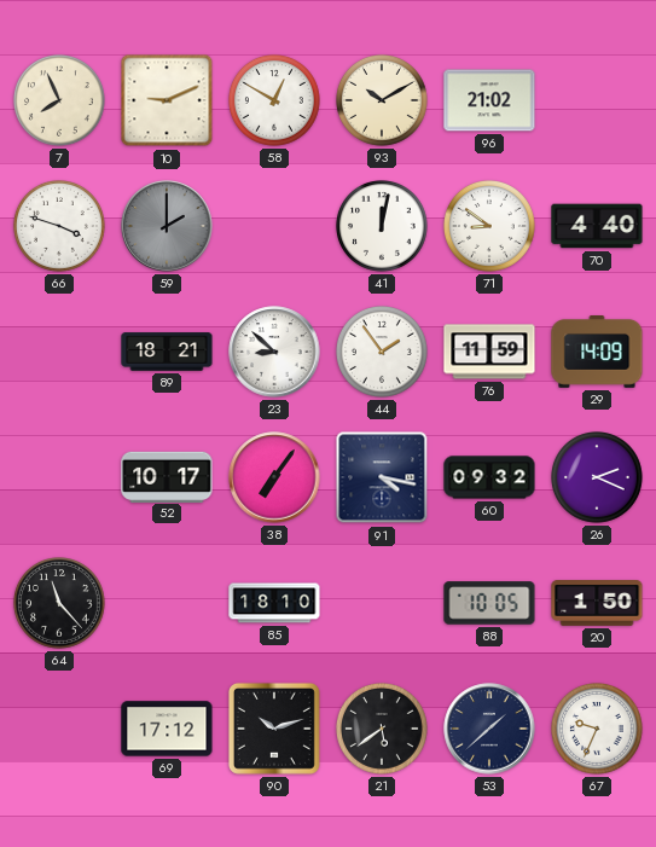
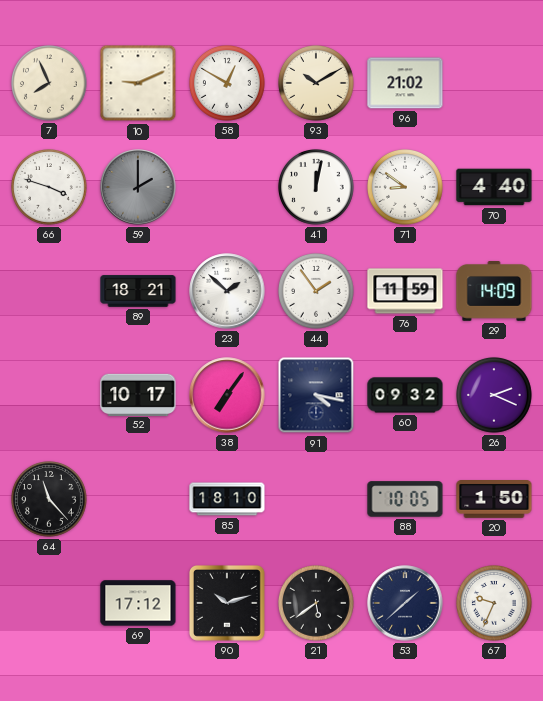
23: 8:52 -> 1:52 (227, 291)
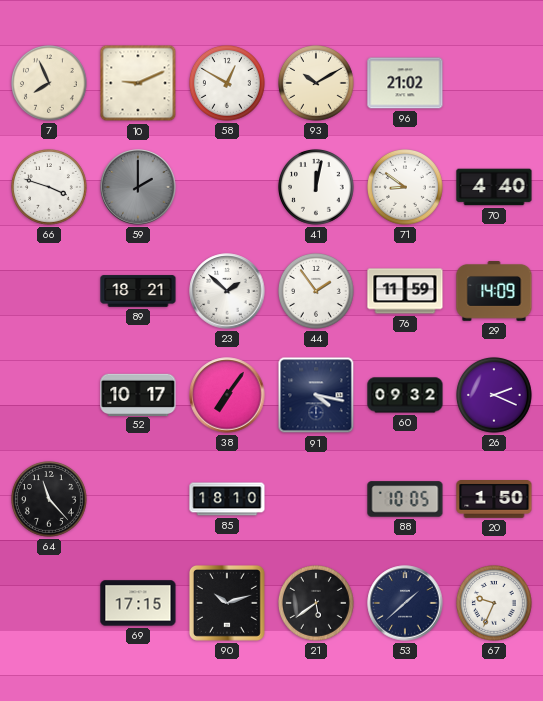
69: 17:12 -> 17:15 (138, 603)
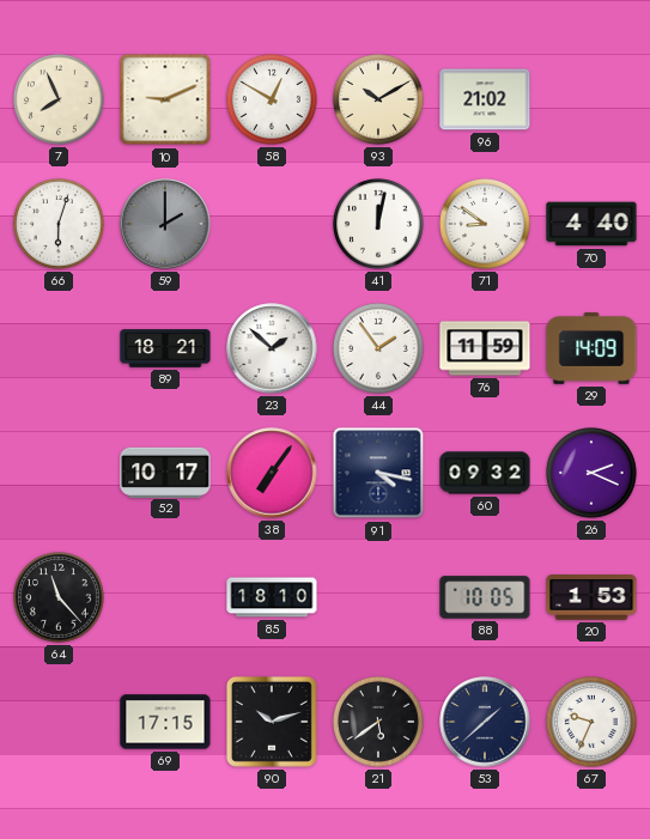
66: 3:48 -> 6:03 (60, 225)
20: 1:50 -> 1:53 (591, 597)
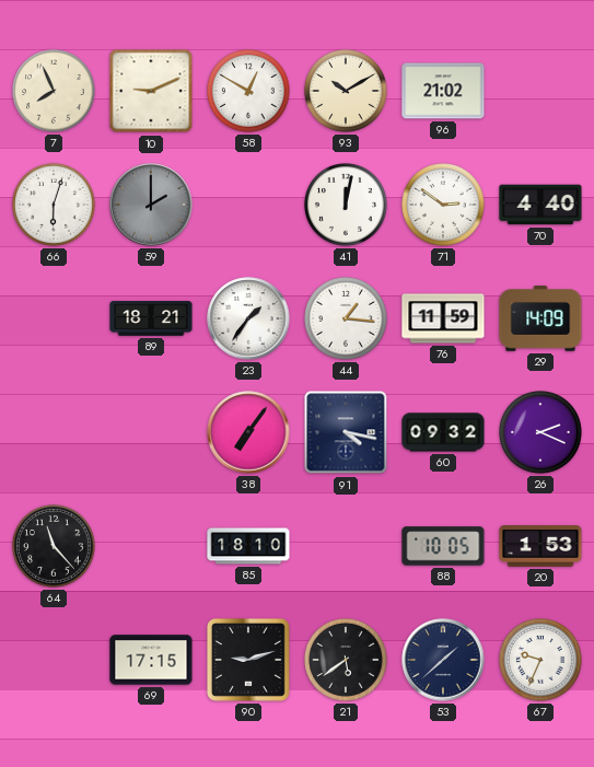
71: 8:51 -> 2:51 (444, 206)
23: 1:52 -> 1:36 (248, 318)
44: 1:54 -> 1:16 (347, 319)
52: 10:17 -> none (165, 472)
90: 10:12 -> 9:12 (248, 660)
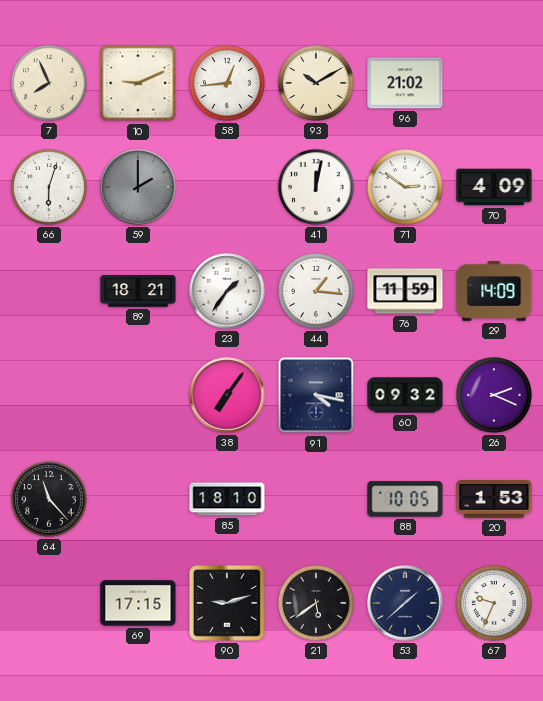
58: 12:50 -> 12:44 (228, 84)
70: 4:40 -> 4:09 (494, 187)
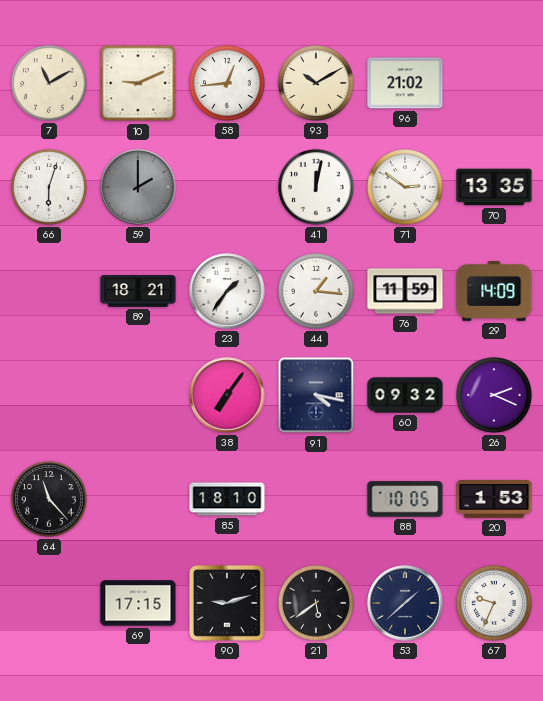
7: 7:56 -> 11:10 (50, 84)
70: 4:09 -> 13:35 (494, 187)
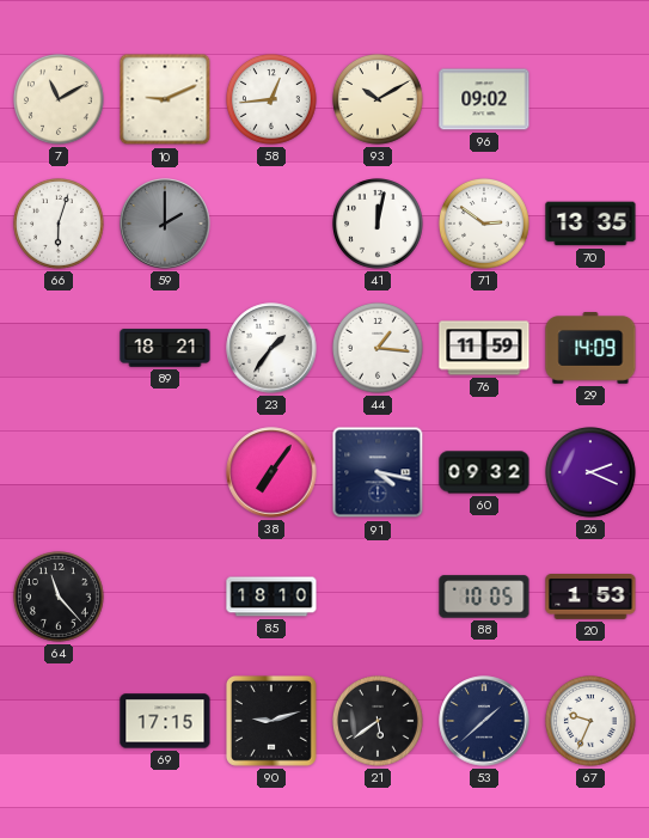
96: 21:02 -> 09:02 (484, 99)
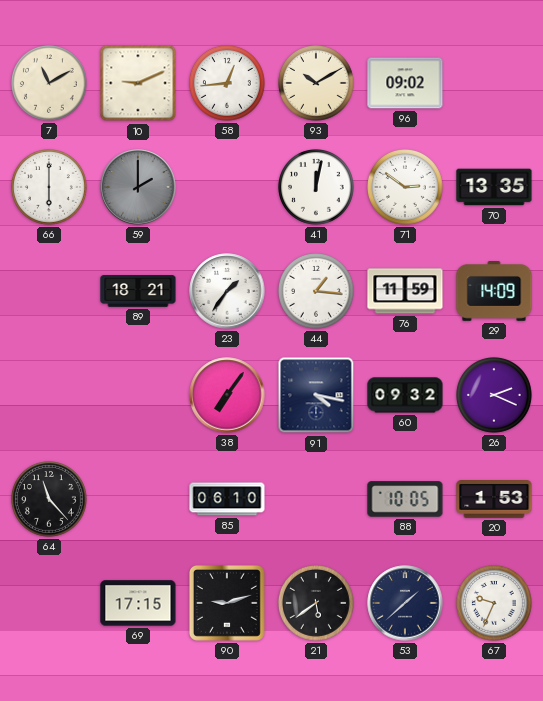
66: 6:03 -> 6:00 (50, 188)
85: 18:10 -> 06:10 (227, 499)
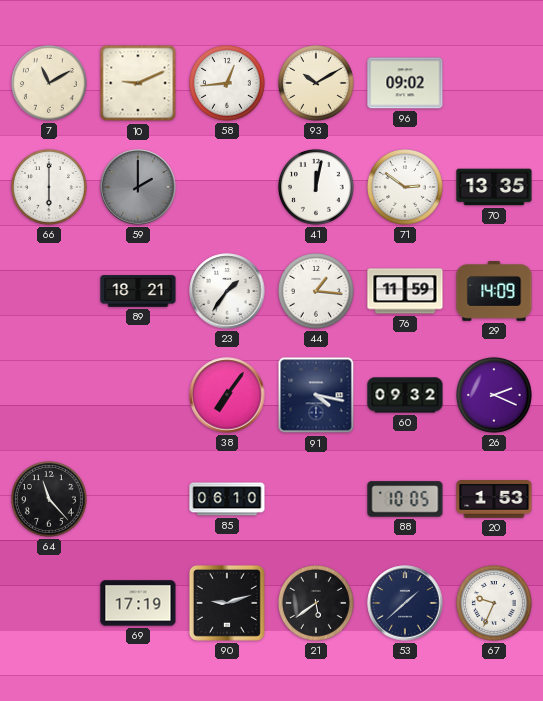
69: 17:15 -> 17:19 (138, 603)
